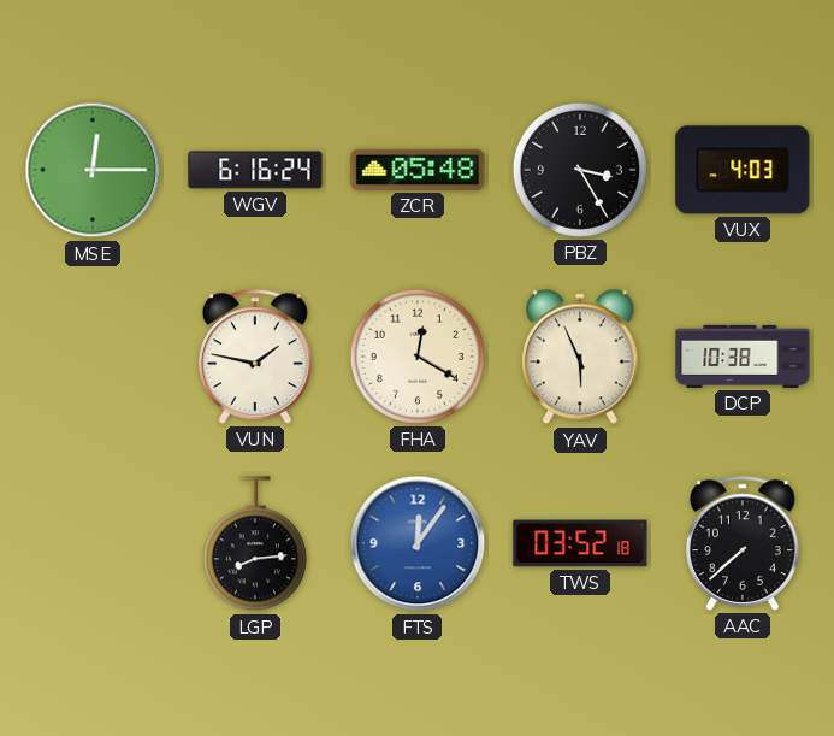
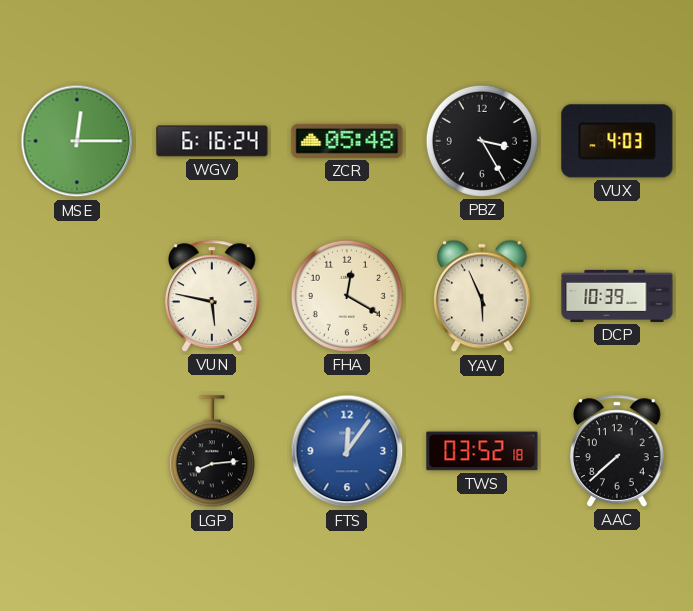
VUN: 1:47 -> 5:47 (213, 296)
DCP: 10:38 -> 10:39 (617, 296)
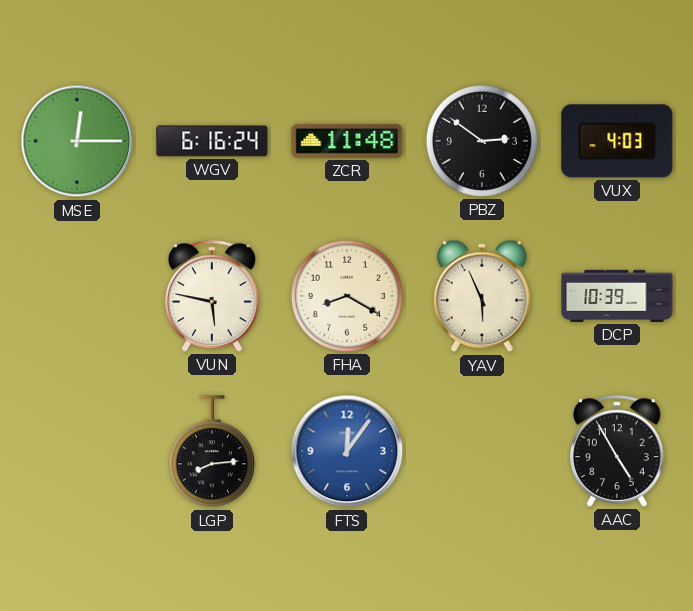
ZCR: 05:48 -> 11:48 (347, 141)
PBZ: 3:25 -> 2:51 (482, 141)
FHA: 12:20 -> 8:20 (347, 296)
TWS: 03:52 -> none (482, 451)
AAC: 7:38 -> 4:55 (618, 451)
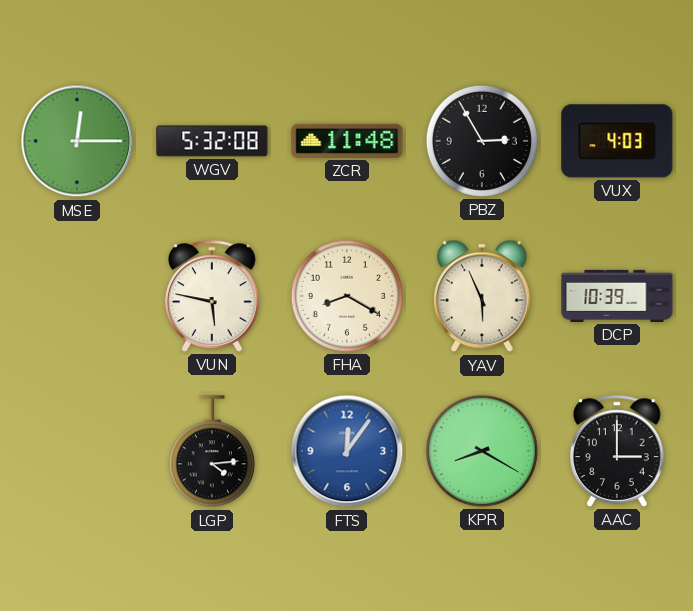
WGV: 6:16 -> 5:32 (212, 141)
PBZ: 2:51 -> 2:55 (482, 141)
LGP: 8:14 -> 4:14 (212, 452)
KPR: none -> 8:20 (482, 451)
AAC: 4:55 -> 3:00 (618, 451)
